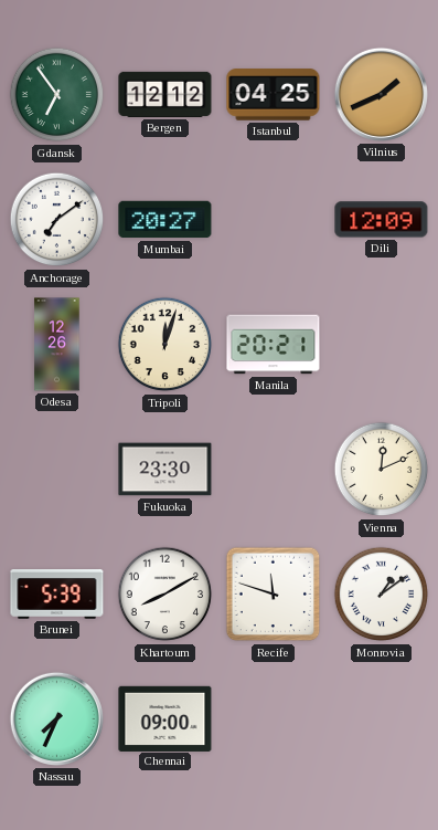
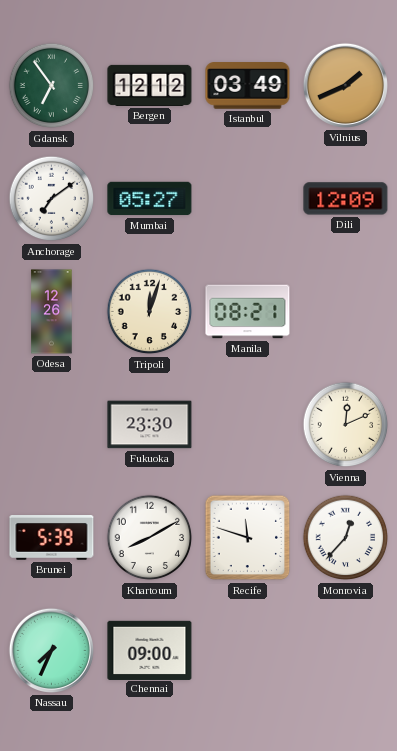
Istanbul: 04:25 -> 03:49 (248, 86)
Mumbai: 20:27 -> 05:27 (150, 199)
Manila: 20:21 -> 08:21 (248, 312)
Monrovia: 1:09 -> 12:37 (346, 538)
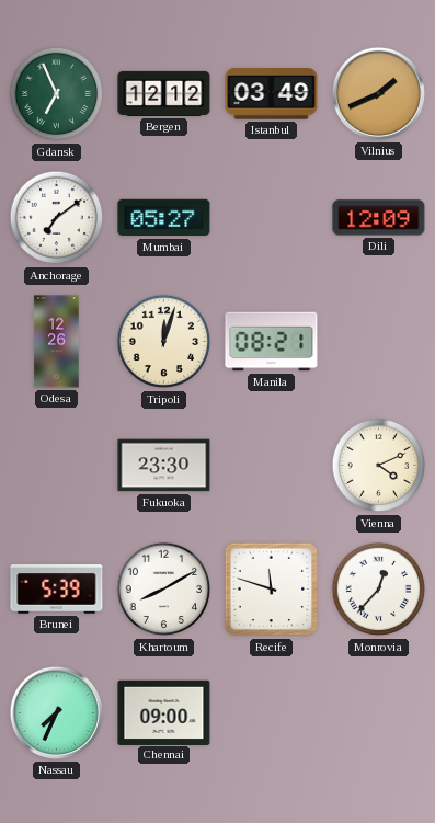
Gdansk: 6:54 -> 6:56 (57, 94)
Vienna: 12:11 -> 4:11 (379, 466)
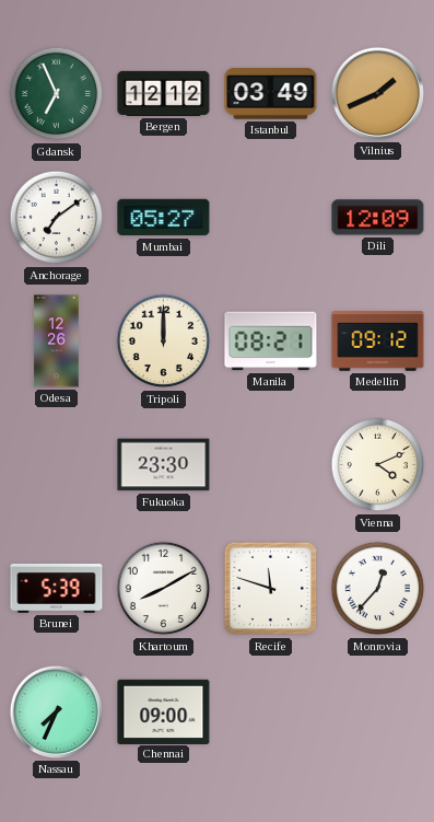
Tripoli: 12:03 -> 12:00 (164, 341)
Medellin: none -> 09:12 (378, 341)
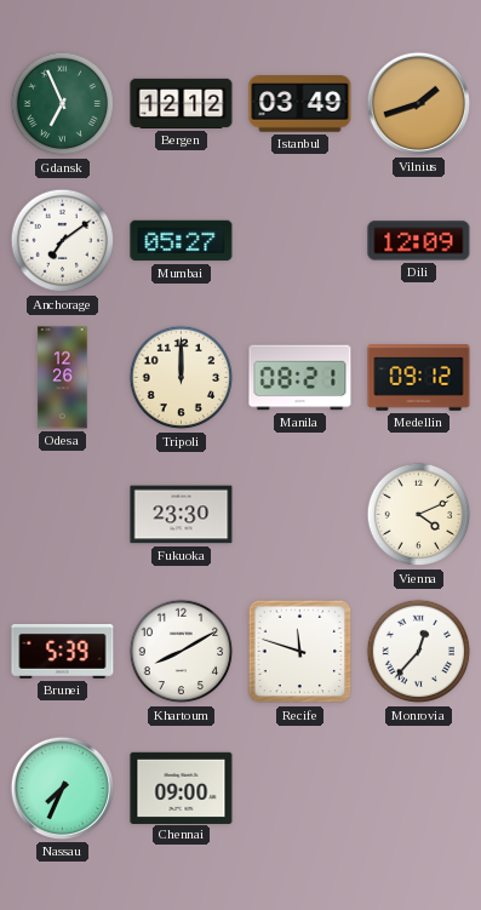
Vilnius: 1:41 -> 1:42 (418, 103)
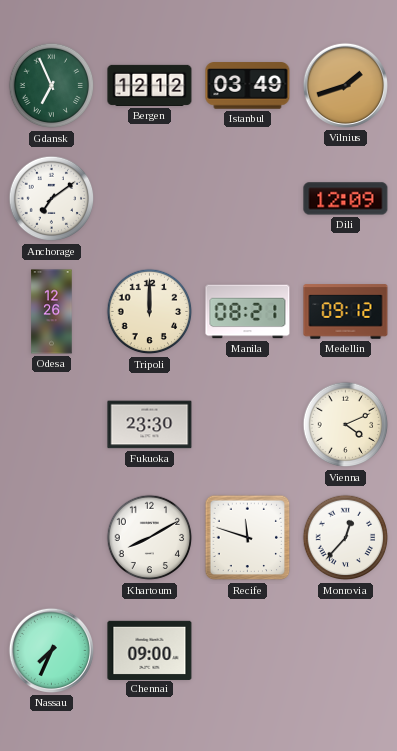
Mumbai: 05:27 -> none (182, 241)
Brunei: 5:39 -> none (63, 652)
